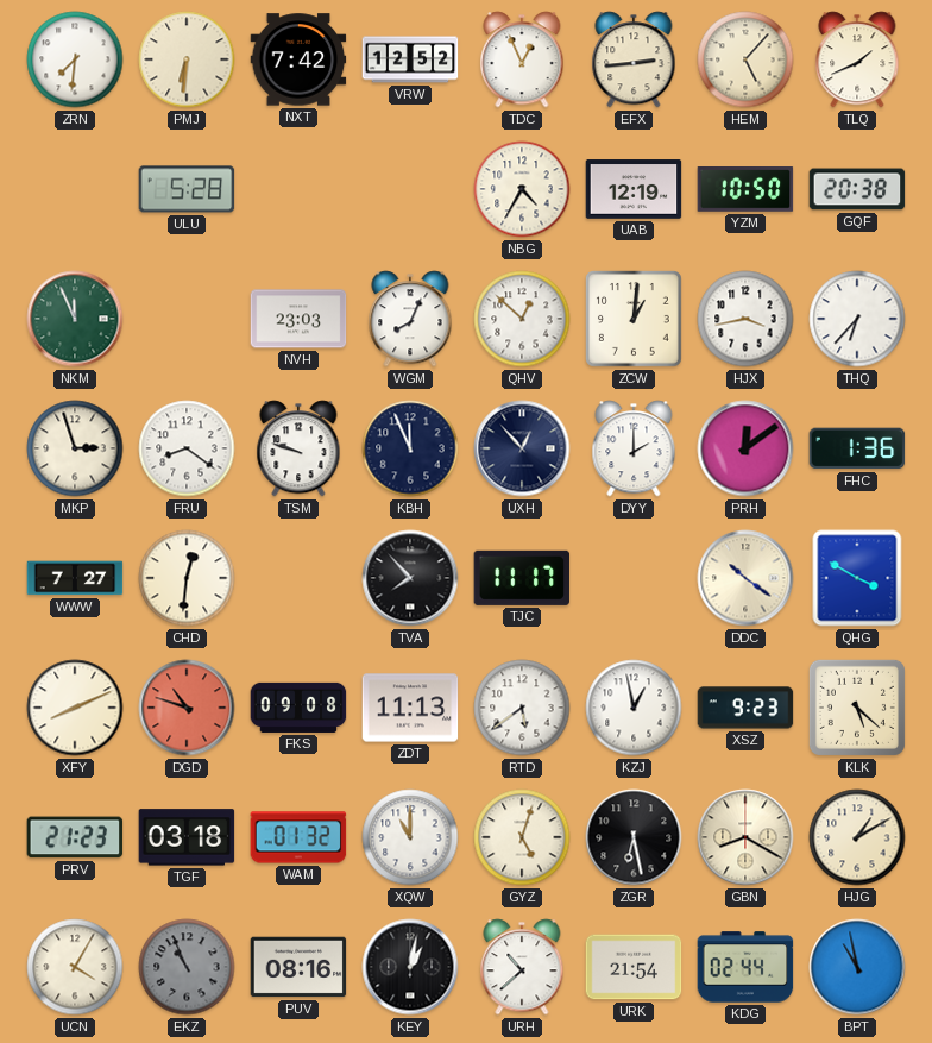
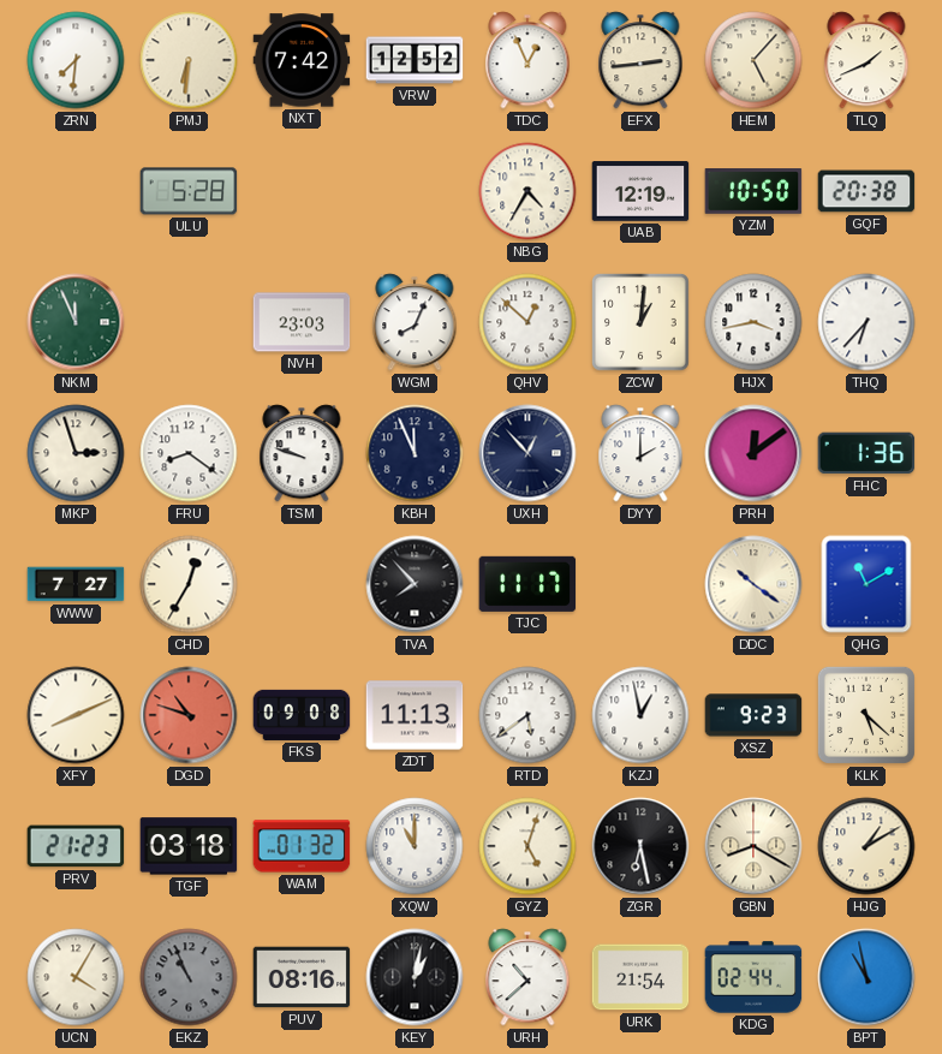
CHD: 12:31 -> 12:35 (189, 584)
QHG: 3:50 -> 11:10 (866, 584)
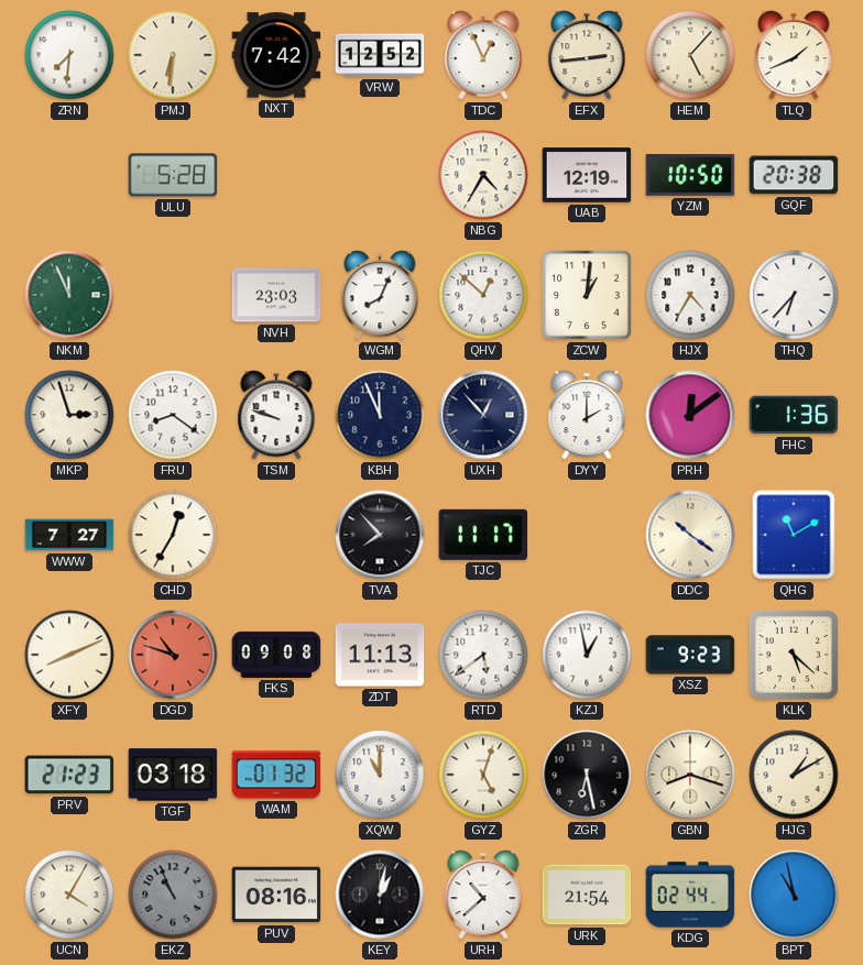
HJX: 3:43 -> 4:35 (690, 295)
GBN: 8:20 -> 8:18 (690, 775)
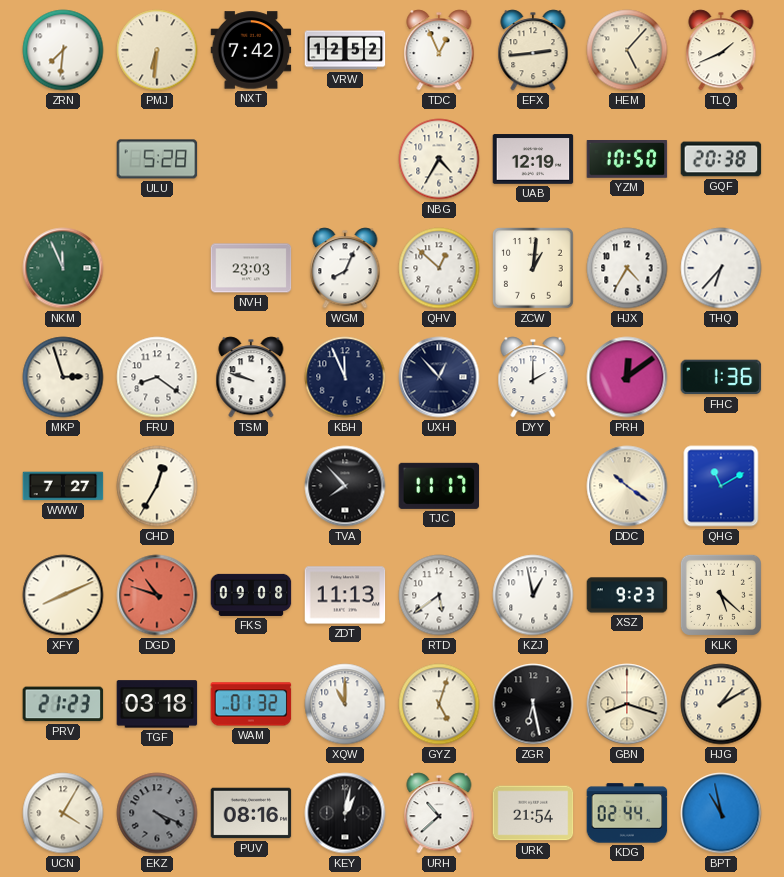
EKZ: 10:56 -> 4:19 (157, 813)
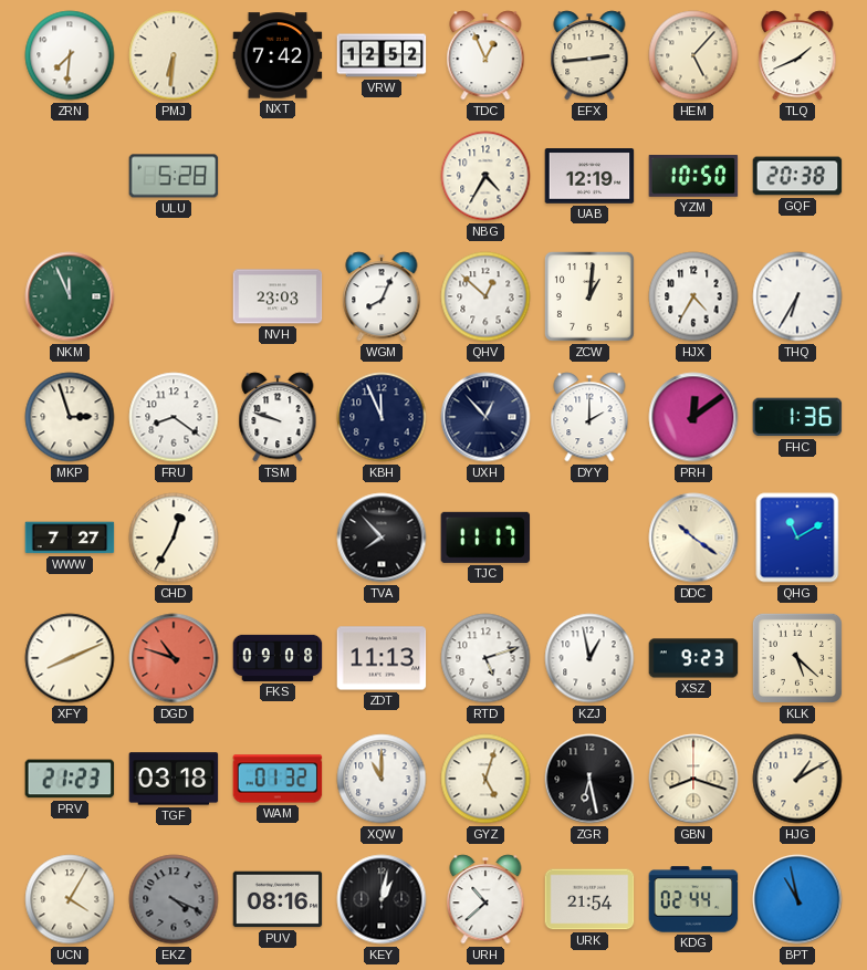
THQ: 6:37 -> 6:35 (797, 296)
RTD: 5:39 -> 5:12 (485, 658)
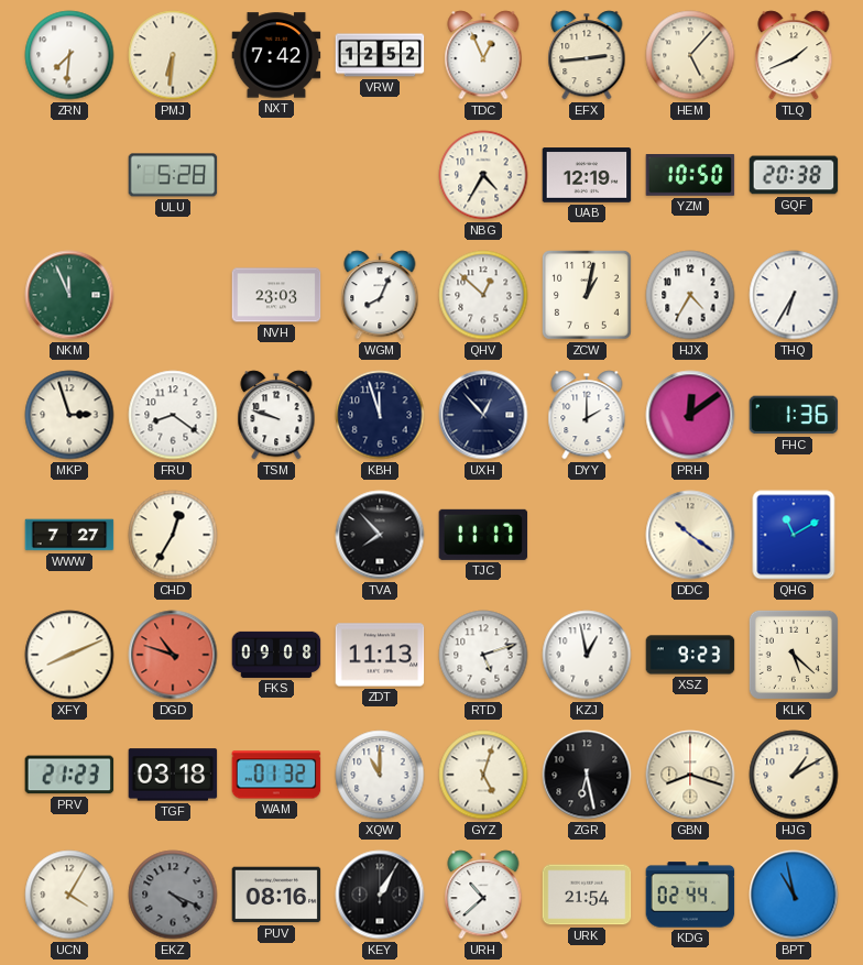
ZCW: 1:01 -> 1:02 (588, 296)
KBH: 11:56 -> 11:57 (380, 415)
KEY: 1:02 -> 1:05 (380, 895)
